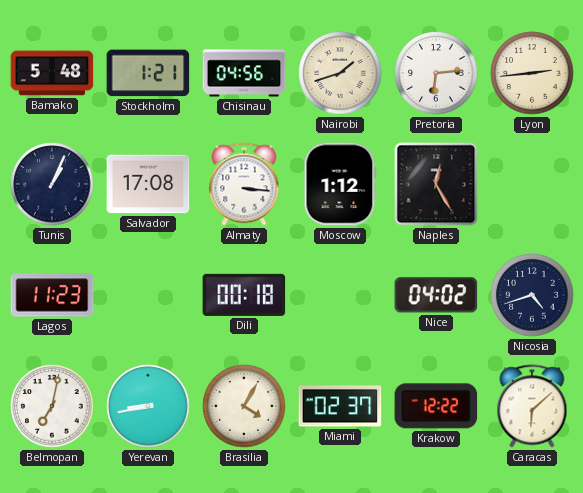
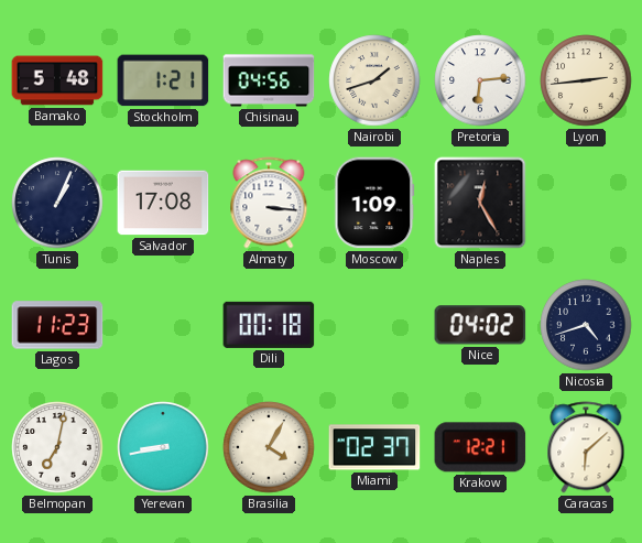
Moscow: 1:12 -> 1:09 (374, 203)
Krakow: 12:22 -> 12:21 (480, 447)
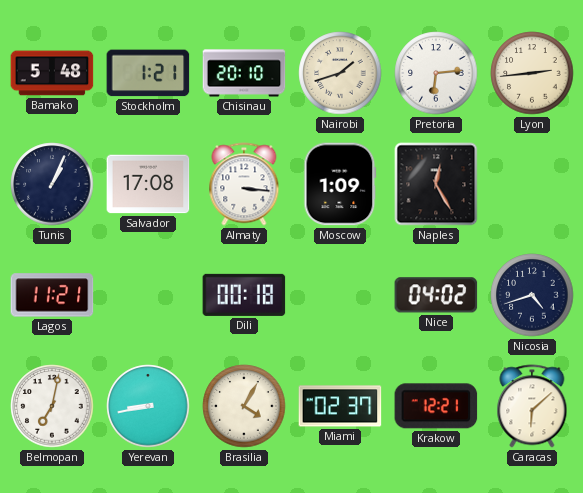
Chisinau: 04:56 -> 20:10 (244, 73)
Lagos: 11:23 -> 11:21 (52, 295)
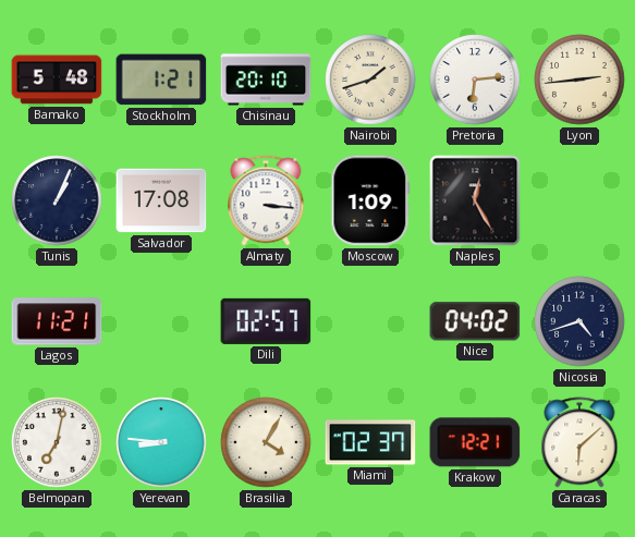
Dili: 00:18 -> 02:57 (266, 321)
Yerevan: 8:43 -> 8:46 (161, 442)
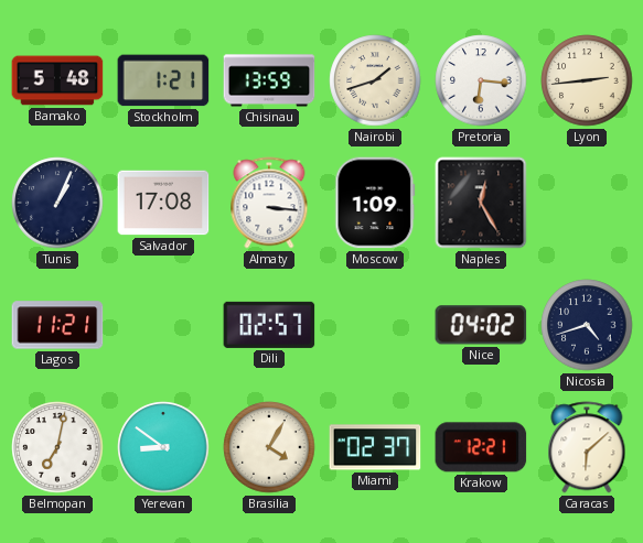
Chisinau: 20:10 -> 13:59 (269, 80)
Pretoria: 6:14 -> 6:16 (481, 80)
Yerevan: 8:46 -> 8:51 (163, 447)
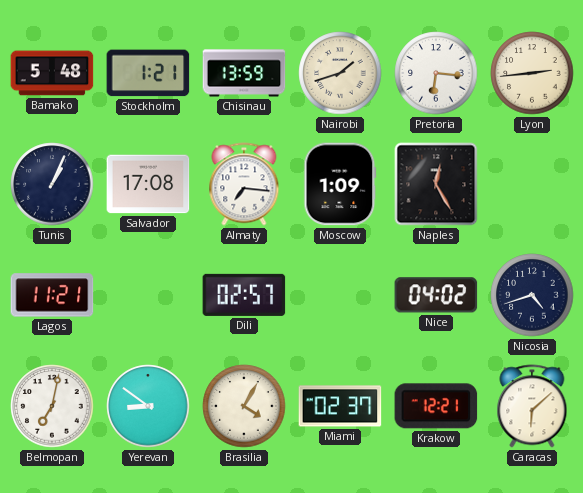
Almaty: 3:16 -> 7:16 (244, 184)
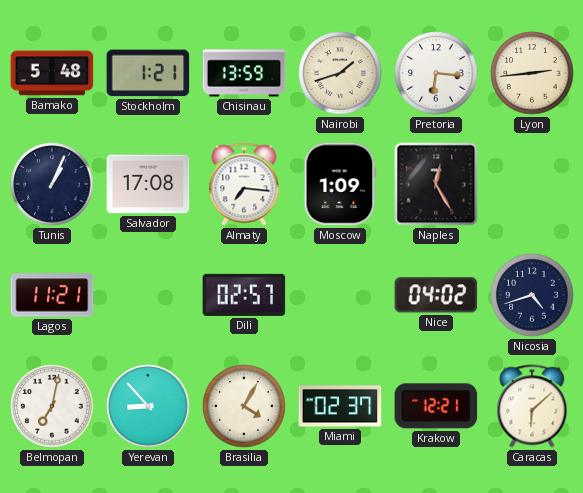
Yerevan: 8:51 -> 8:53 (148, 406)
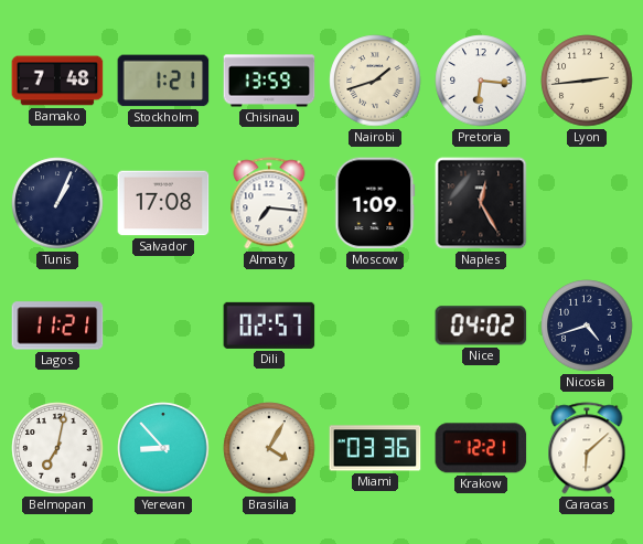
Bamako: 5:48 -> 7:48 (57, 81)
Miami: 02:37 -> 03:36 (375, 448)
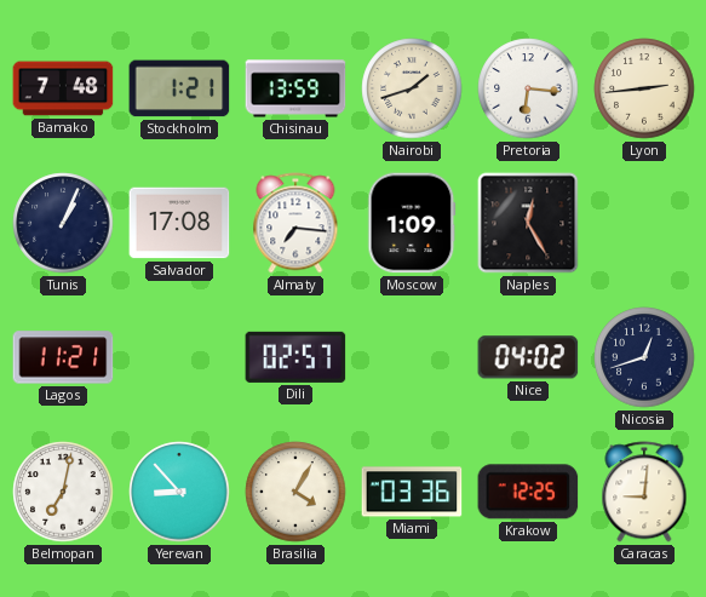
Nicosia: 4:42 -> 12:42 (644, 357)
Krakow: 12:21 -> 12:25 (528, 492)
Caracas: 6:08 -> 9:01 (644, 492)
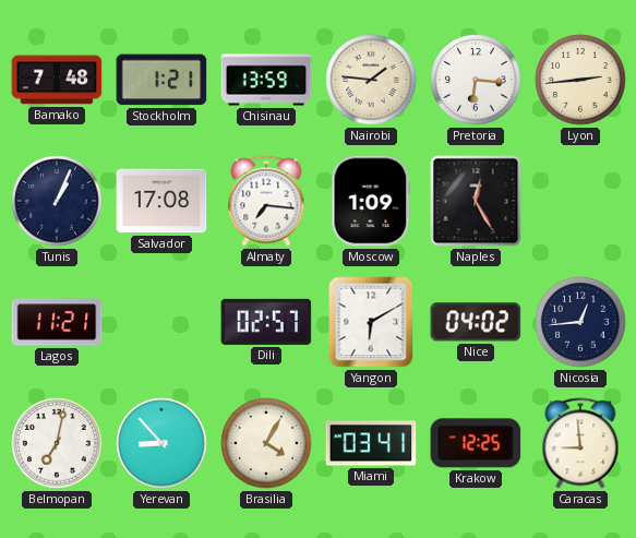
Nairobi: 1:42 -> 1:46 (371, 80)
Yangon: none -> 6:10 (371, 322)
Nicosia: 12:42 -> 12:44 (580, 322)
Miami: 03:36 -> 03:41 (371, 443)
Caracas: 9:01 -> 8:59 (580, 443)
